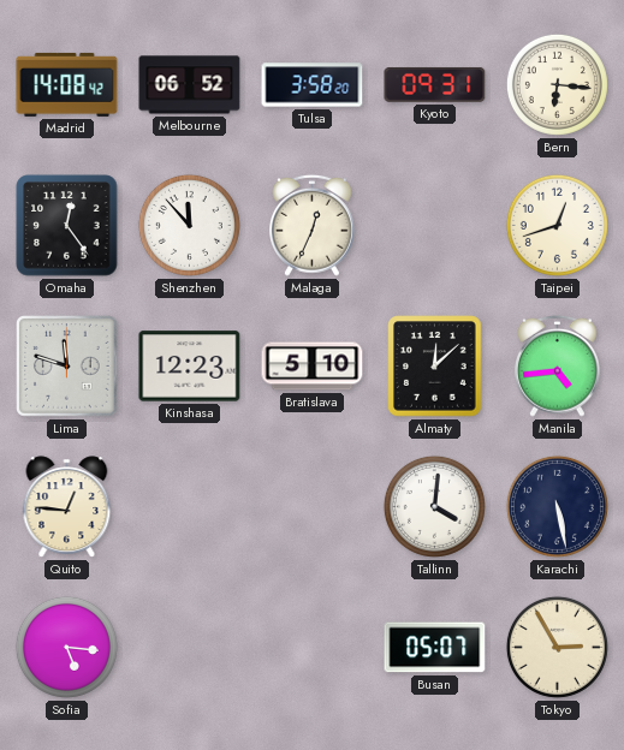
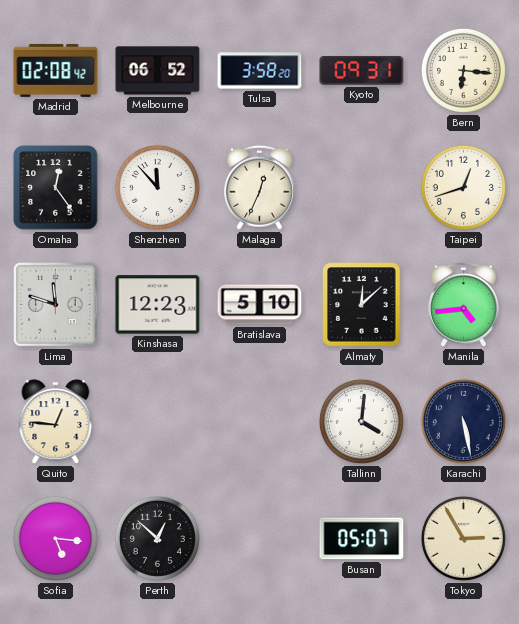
Madrid: 14:08 -> 02:08 (56, 70)
Perth: none -> 12:52 (157, 538)
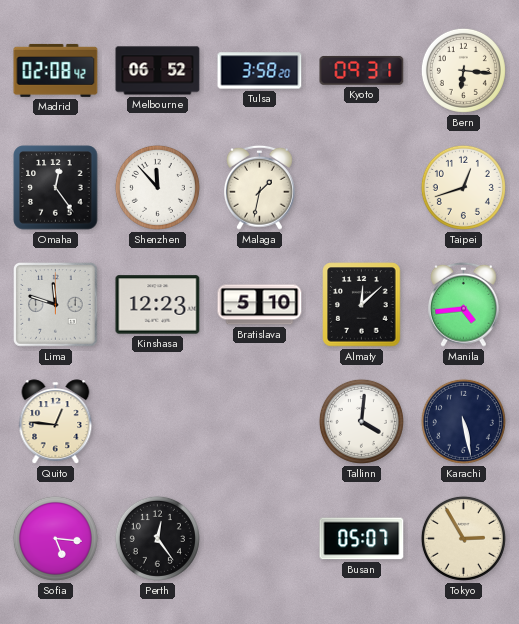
Malaga: 12:34 -> 1:32 (260, 187)
Perth: 12:52 -> 12:24 (157, 538)
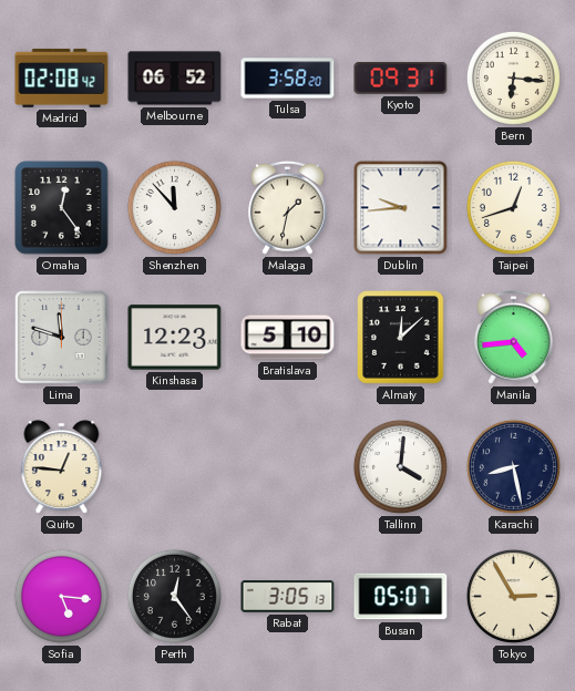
Dublin: none -> 9:44 (401, 208)
Karachi: 5:28 -> 8:28 (513, 466)
Rabat: none -> 3:05 (288, 597)
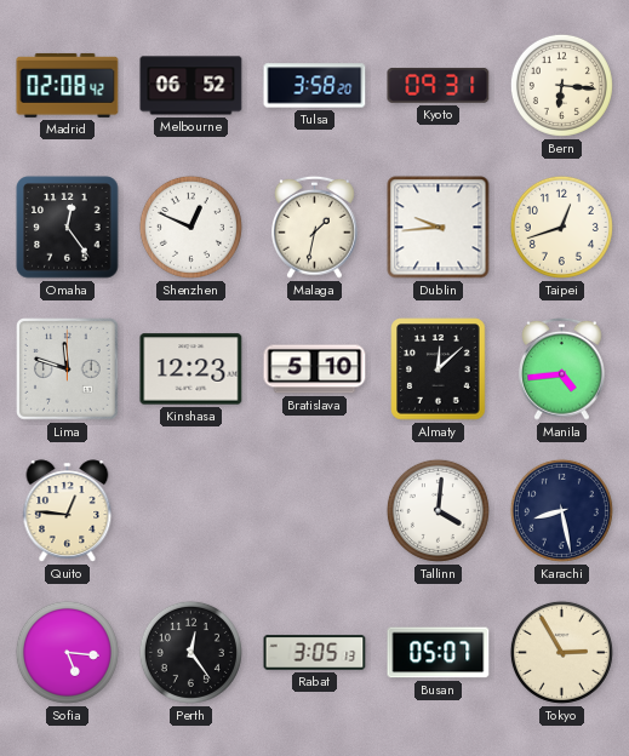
Shenzhen: 11:53 -> 12:49 (190, 227)
